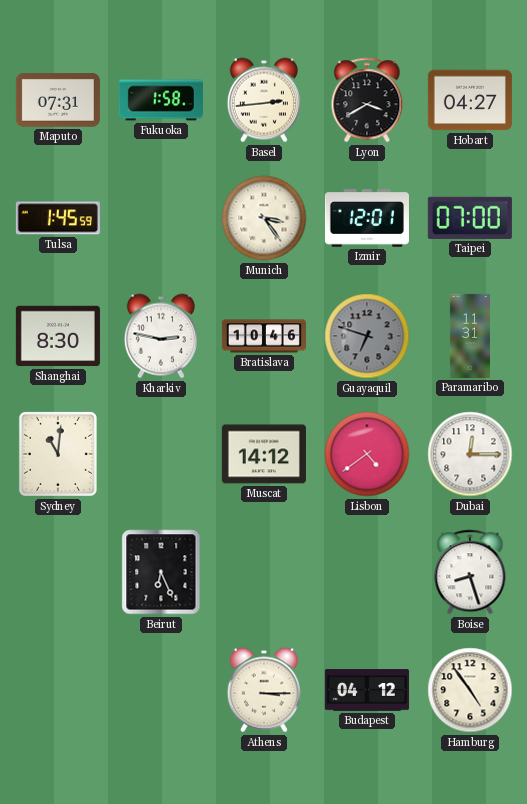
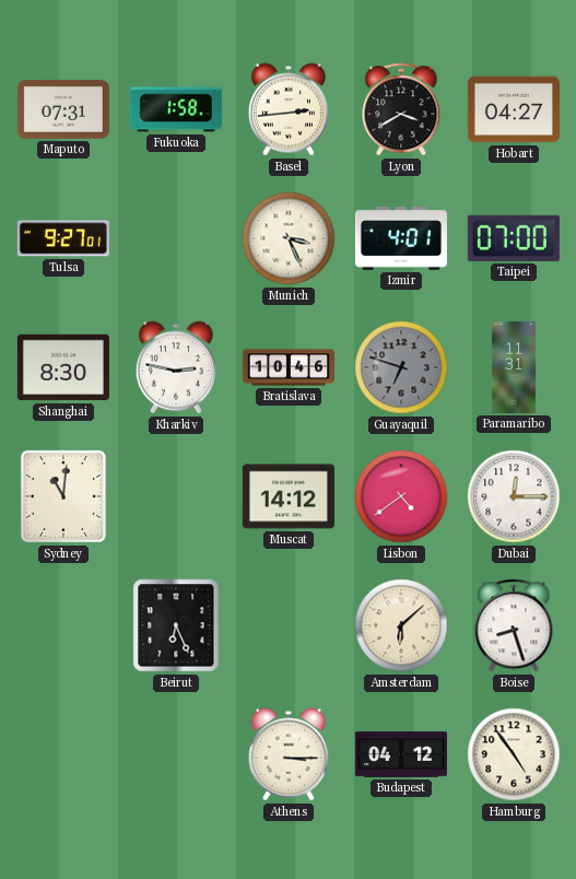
Tulsa: 1:45 -> 9:27 (63, 238)
Munich: 3:24 -> 3:26 (289, 238)
Izmir: 12:01 -> 4:01 (401, 238)
Amsterdam: none -> 6:08 (401, 625)
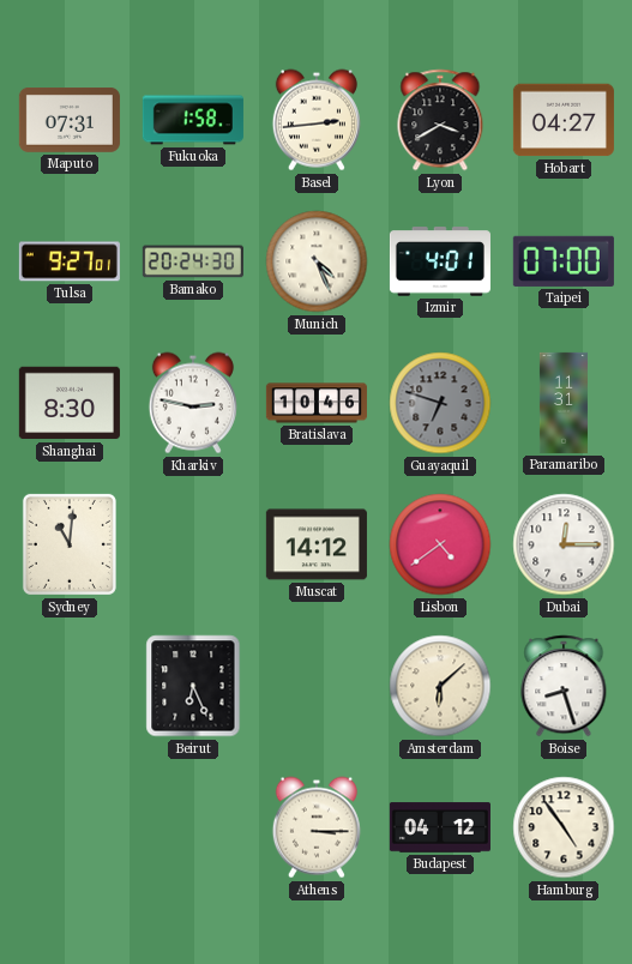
Bamako: none -> 20:24 (193, 261)
Munich: 3:26 -> 4:26 (317, 261)
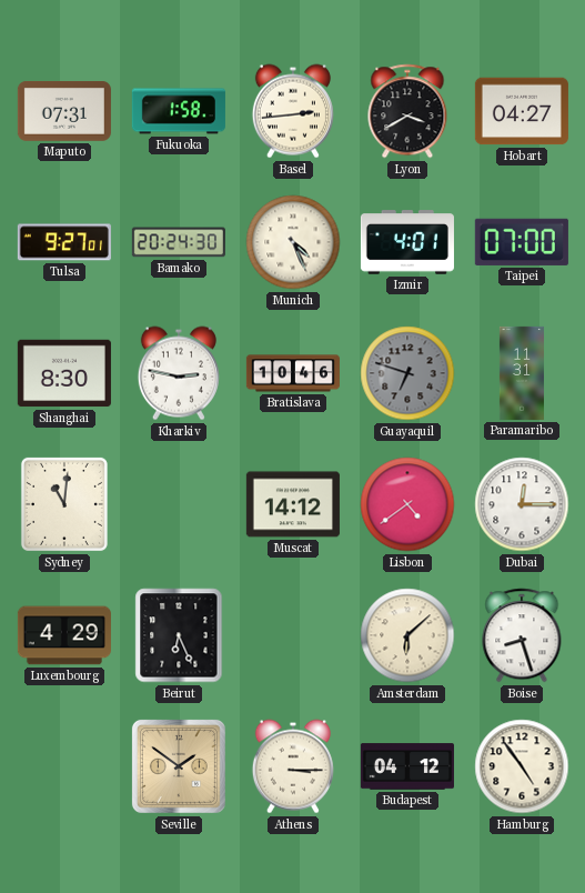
Luxembourg: none -> 4:29 (64, 635)
Seville: none -> 1:51 (179, 766)
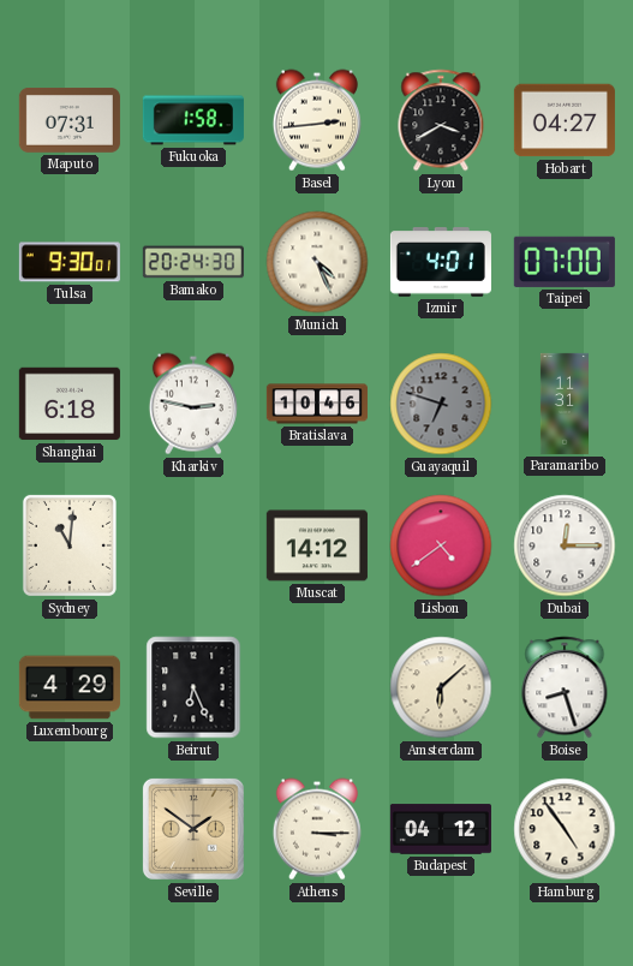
Tulsa: 9:27 -> 9:30 (70, 262)
Shanghai: 8:30 -> 6:18 (70, 404)
